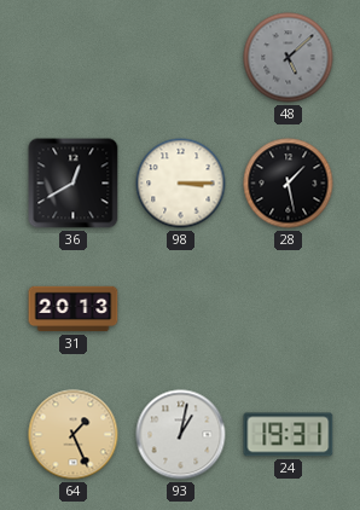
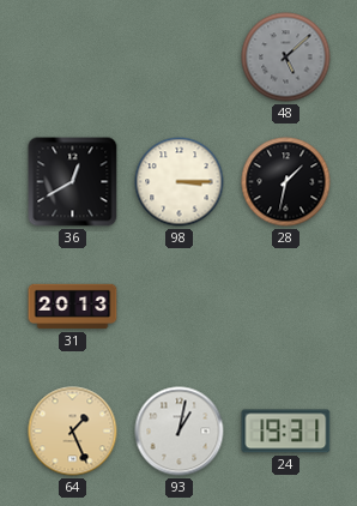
28: 1:28 -> 1:32 (286, 182)
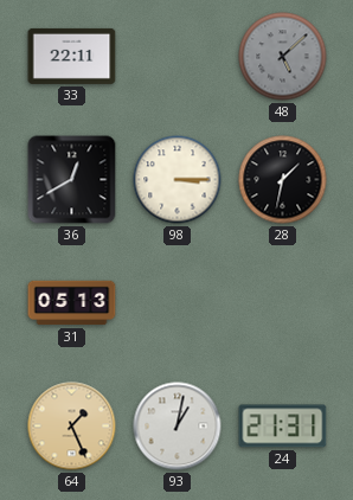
33: none -> 22:11 (72, 56)
31: 20:13 -> 05:13 (72, 303)
24: 19:31 -> 21:31 (283, 427)
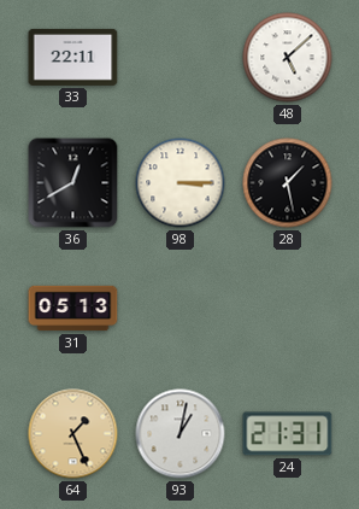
48 dial: grey -> white (288, 58)
28: 1:32 -> 1:28 (288, 183)
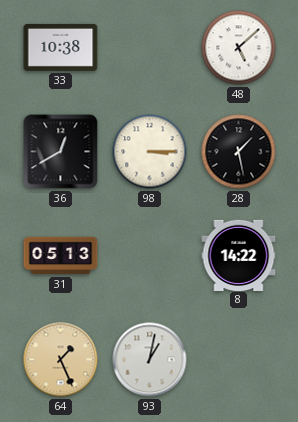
33: 22:11 -> 10:38 (61, 47)
8: none -> 14:22 (239, 255)
24: 21:31 -> none (288, 434)
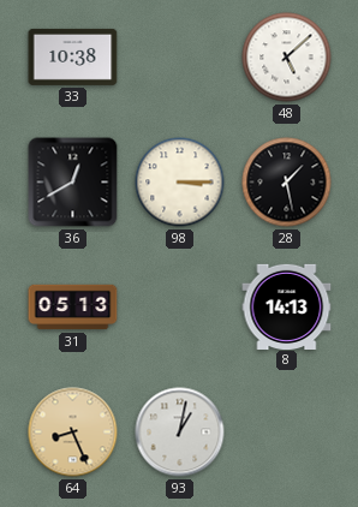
8: 14:22 -> 14:13 (287, 306)
64: 1:26 -> 8:26 (73, 433)
